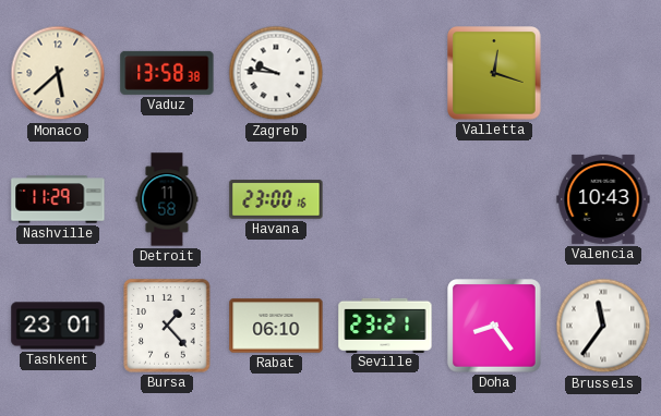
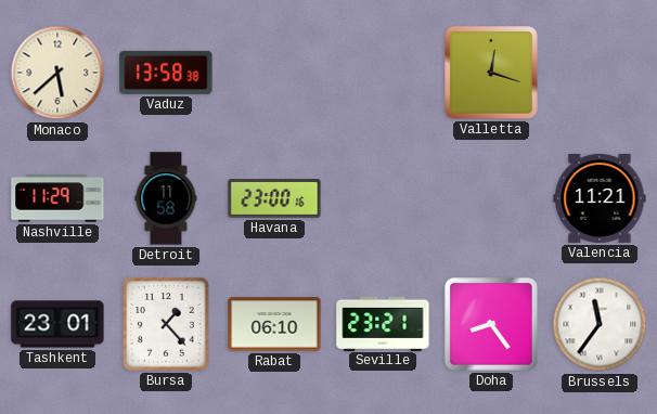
Zagreb: 9:46 -> none (276, 73)
Valencia: 10:43 -> 11:21 (600, 198)
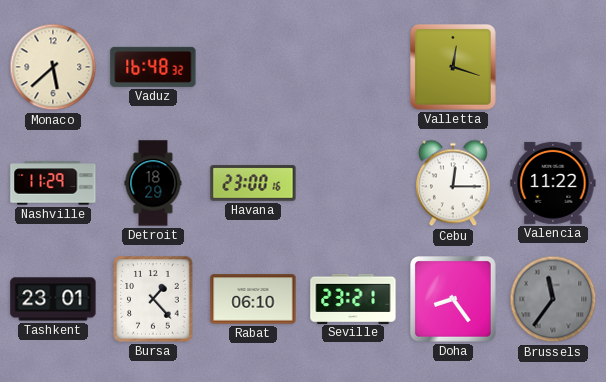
Vaduz: 13:58 -> 16:48 (153, 67)
Detroit: 11:58 -> 18:29 (153, 183)
Cebu: none -> 12:15 (453, 183)
Valencia: 11:21 -> 11:22 (553, 183)
Brussels dial: white -> grey (553, 299)
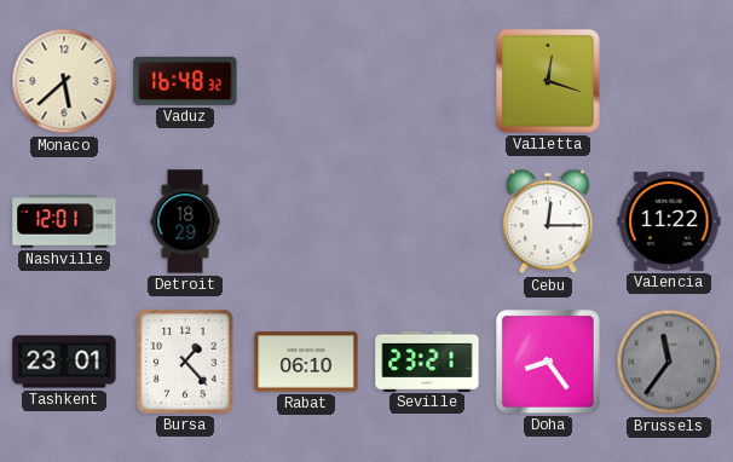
Nashville: 11:29 -> 12:01 (64, 221)
Havana: 23:00 -> none (253, 183)
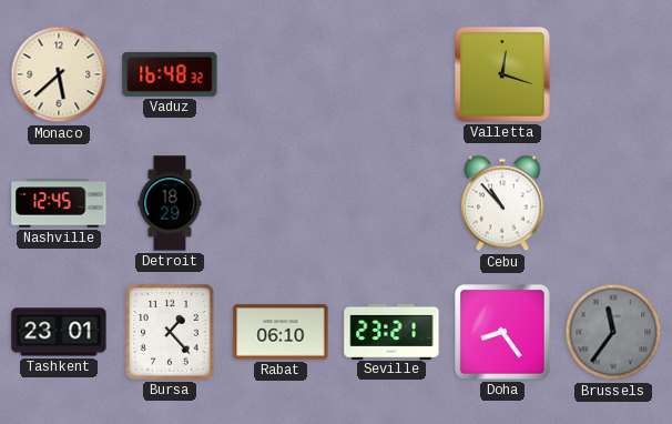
Nashville: 12:01 -> 12:45 (59, 203)
Cebu: 12:15 -> 10:53 (502, 203)
Valencia: 11:22 -> none (669, 221)
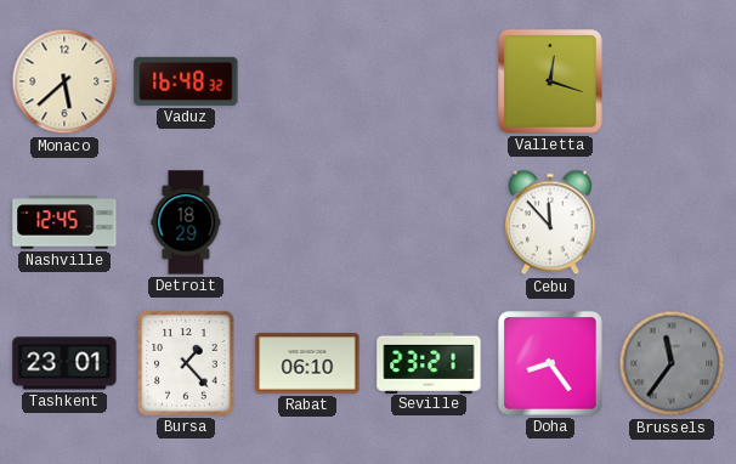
Cebu: 10:53 -> 11:53 (550, 222)
